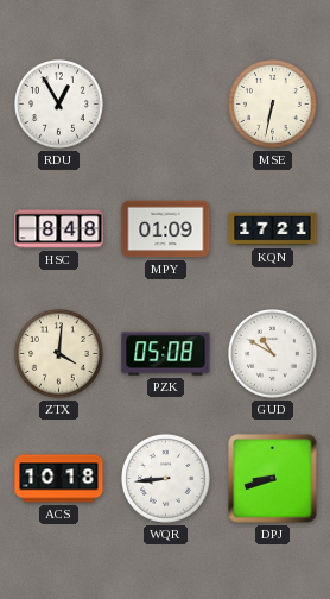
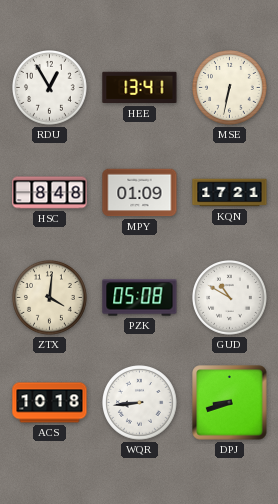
HEE: none -> 13:41 (140, 88)
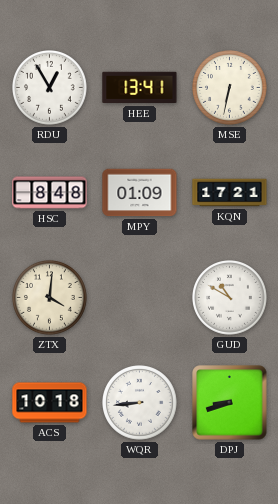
PZK: 05:08 -> none (140, 298)
